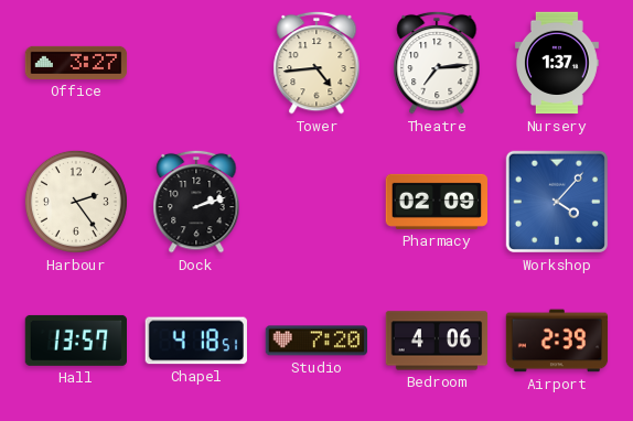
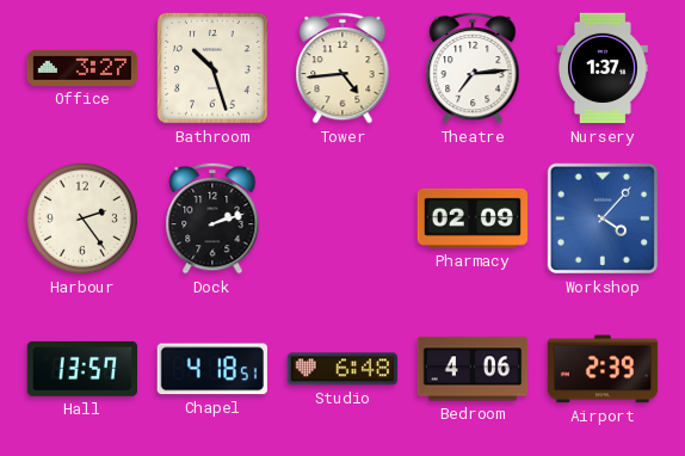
Bathroom: none -> 10:27 (212, 68)
Studio: 7:20 -> 6:48 (341, 369)
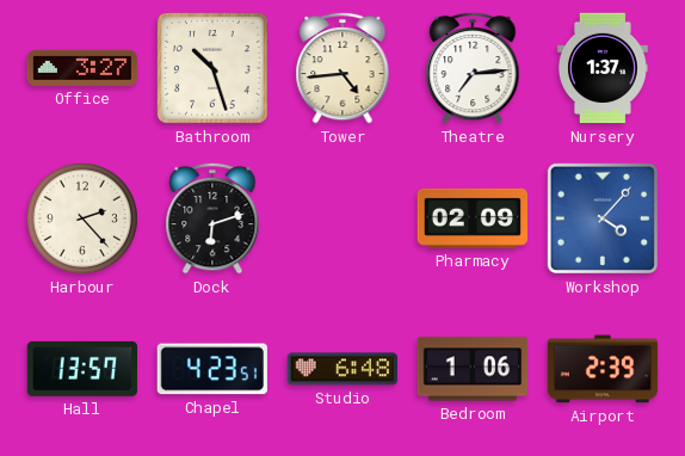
Harbour: 2:24 -> 2:23 (82, 218)
Dock: 2:12 -> 6:12 (212, 218)
Chapel: 4:18 -> 4:23 (212, 369)
Bedroom: 4:06 -> 1:06 (473, 369)
